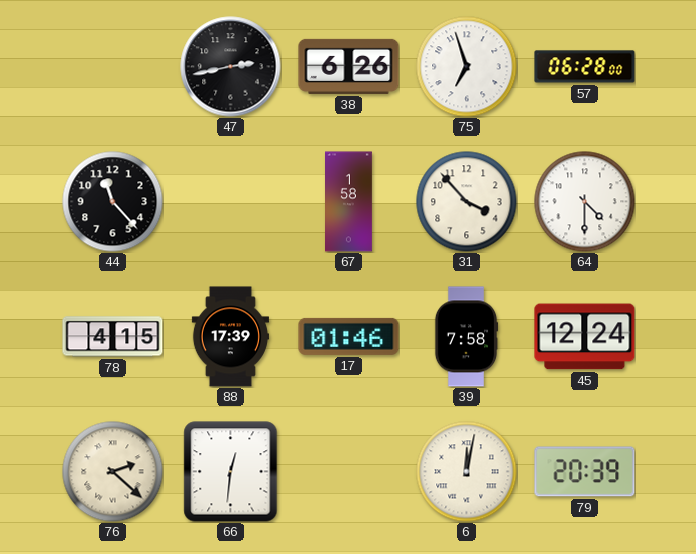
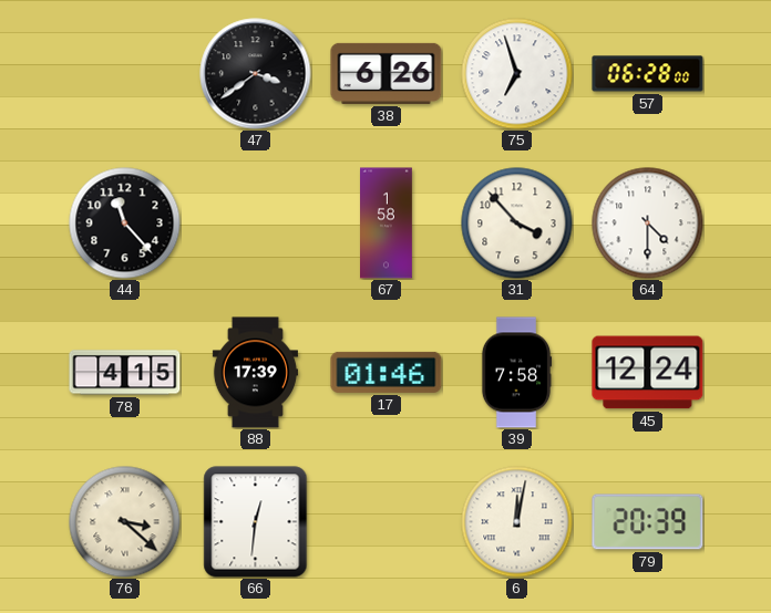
47: 2:43 -> 3:39 (256, 74)
76: 2:22 -> 3:22 (125, 522)
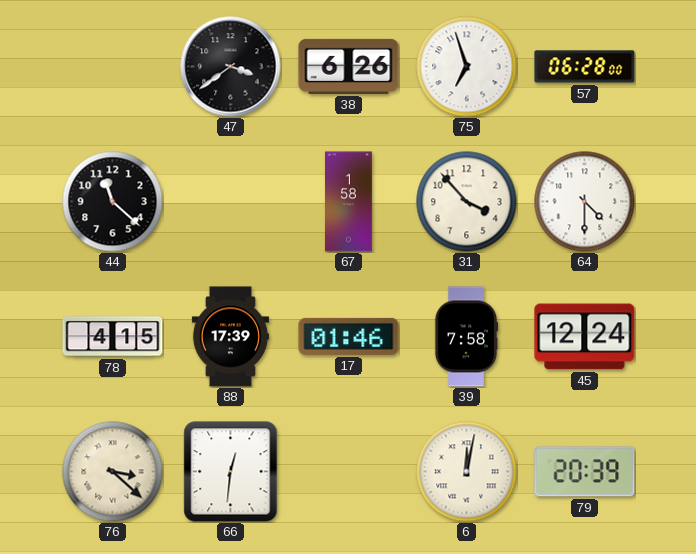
44: 11:23 -> 11:22 (113, 202)
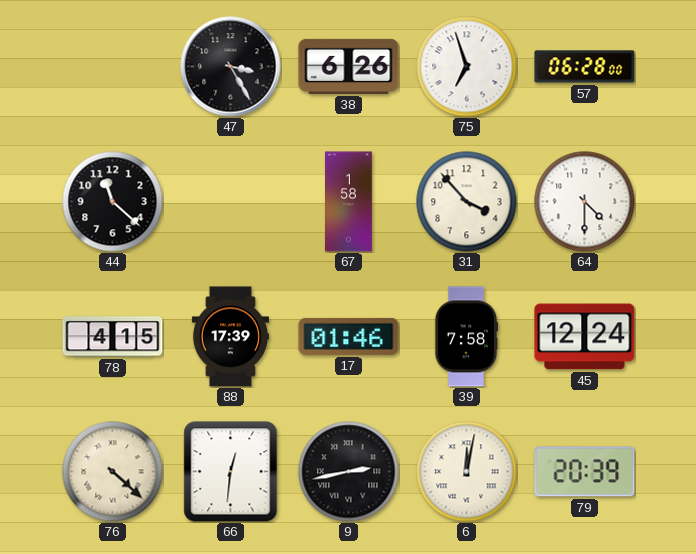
47: 3:39 -> 3:25 (231, 67)
76: 3:22 -> 4:22 (113, 472)
9: none -> 2:43 (349, 472)
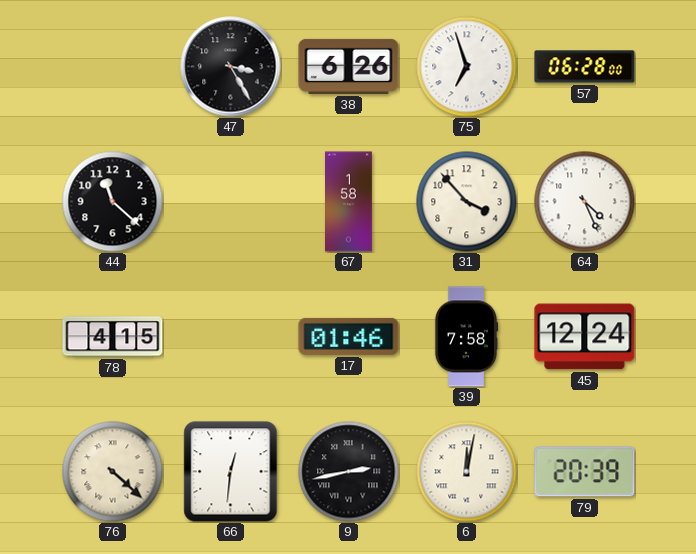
64: 4:30 -> 4:26 (585, 202)
88: 17:39 -> none (230, 337)
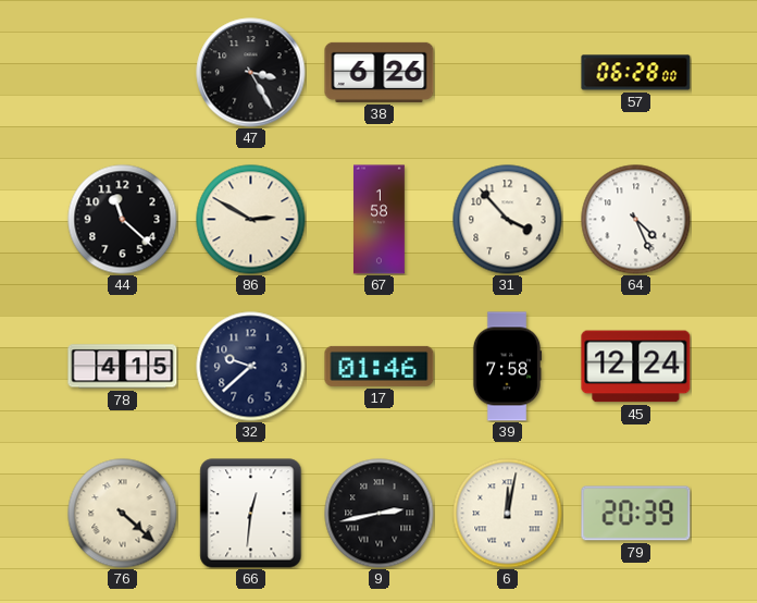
75: 6:57 -> none (467, 67)
86: none -> 2:50 (251, 220)
32: none -> 9:38 (251, 367)
